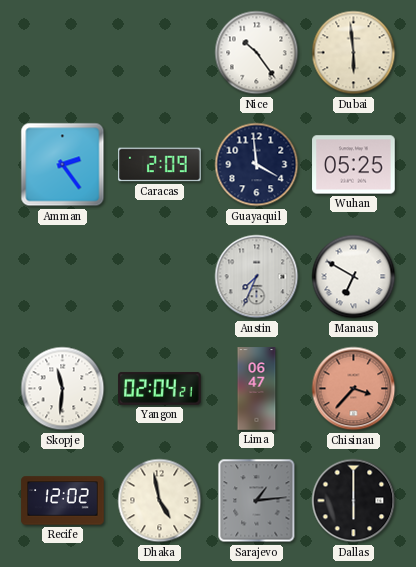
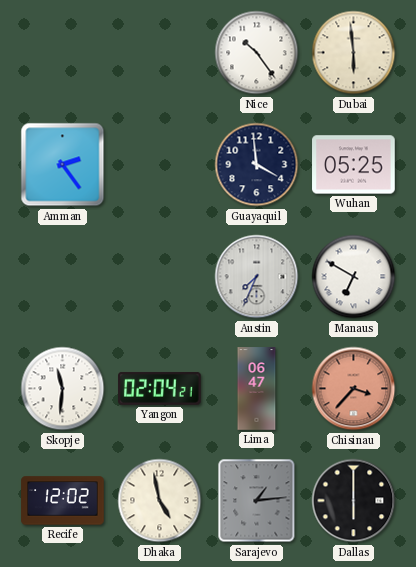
Caracas: 2:09 -> none (160, 165)
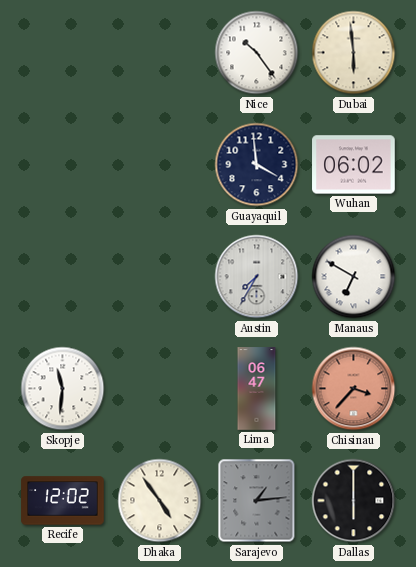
Amman: 2:24 -> none (63, 165)
Wuhan: 05:25 -> 06:02 (354, 165)
Austin: 7:34 -> 7:35 (257, 277)
Yangon: 02:04 -> none (160, 388)
Dhaka: 4:58 -> 4:54 (160, 501)
